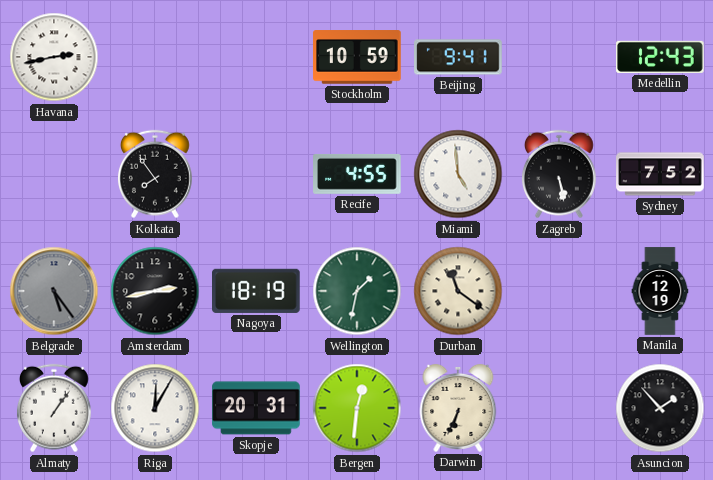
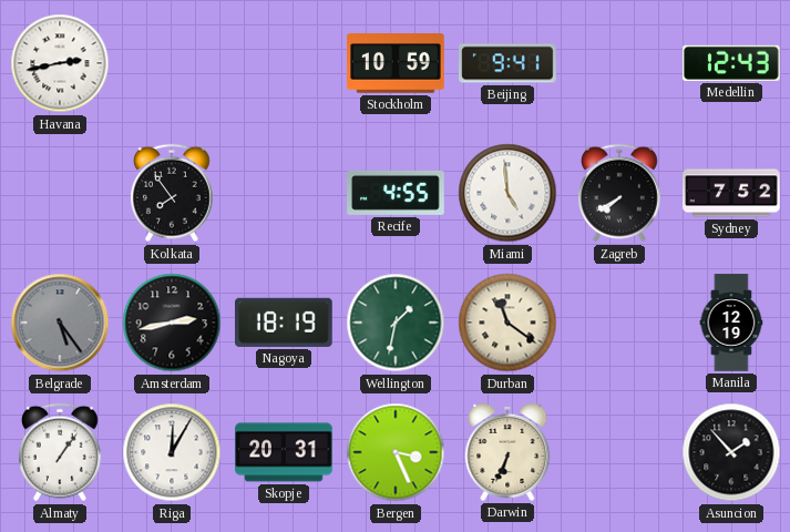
Zagreb: 5:28 -> 7:40 (619, 193)
Bergen: 12:31 -> 3:26 (396, 452)
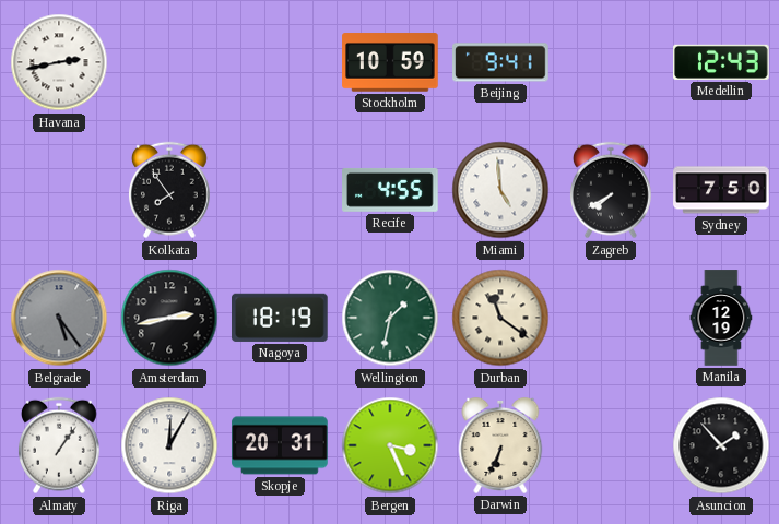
Sydney: 7:52 -> 7:50 (721, 190)
